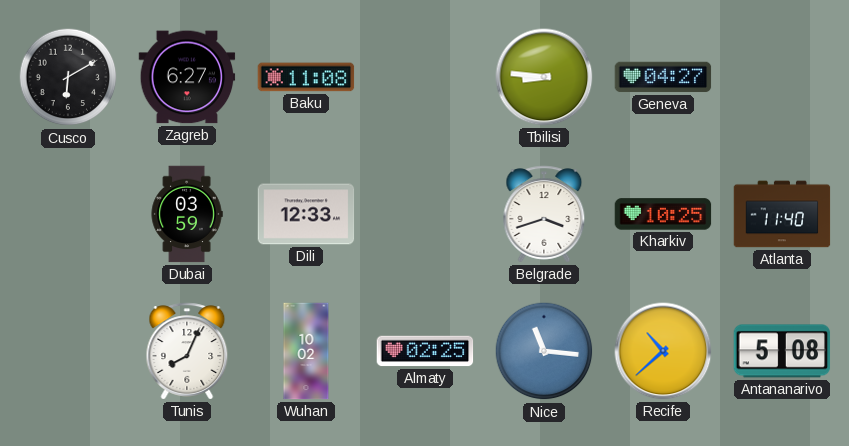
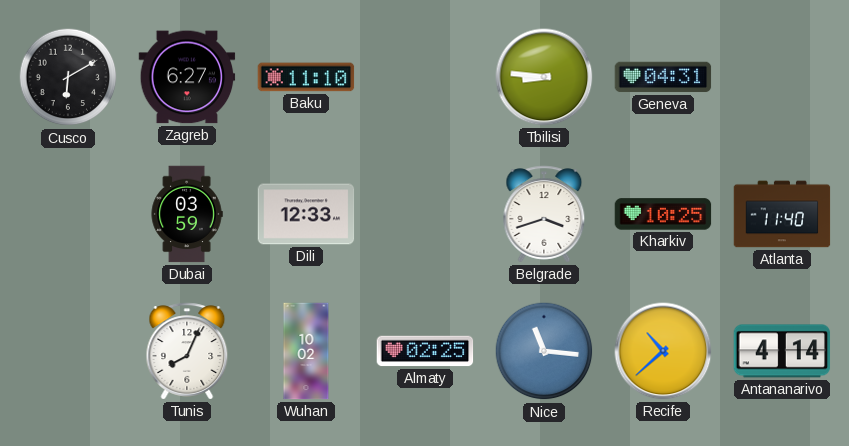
Baku: 11:08 -> 11:10 (306, 77)
Geneva: 04:27 -> 04:31 (663, 77)
Antananarivo: 5:08 -> 4:14 (782, 351)
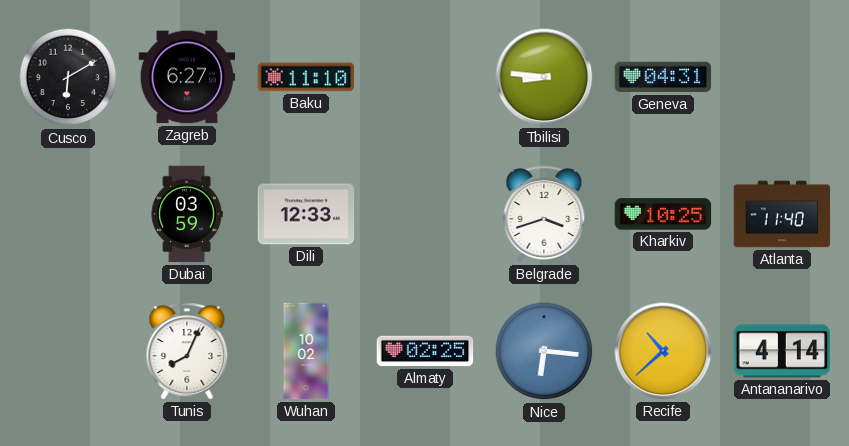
Nice: 11:16 -> 6:16 (544, 351)
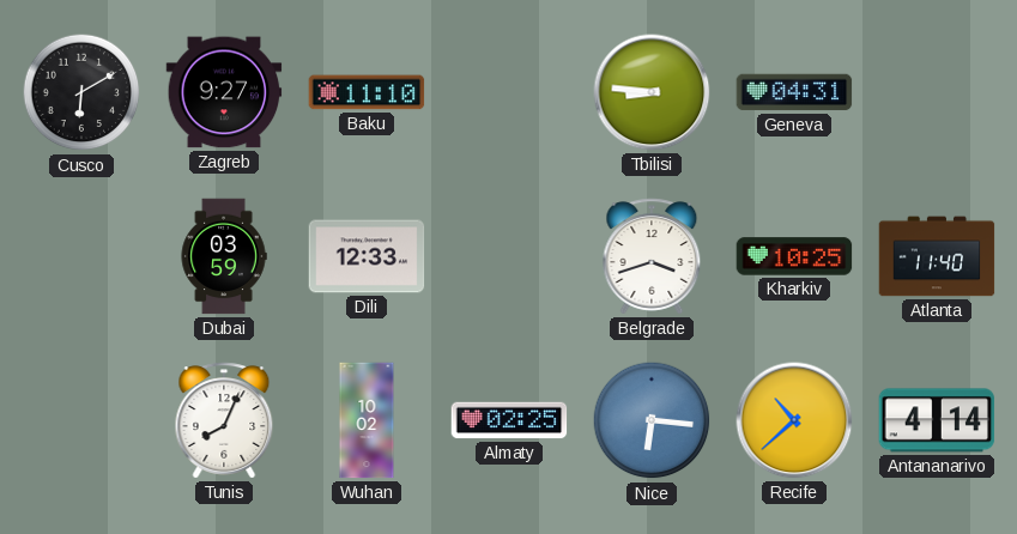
Zagreb: 6:27 -> 9:27 (224, 92)
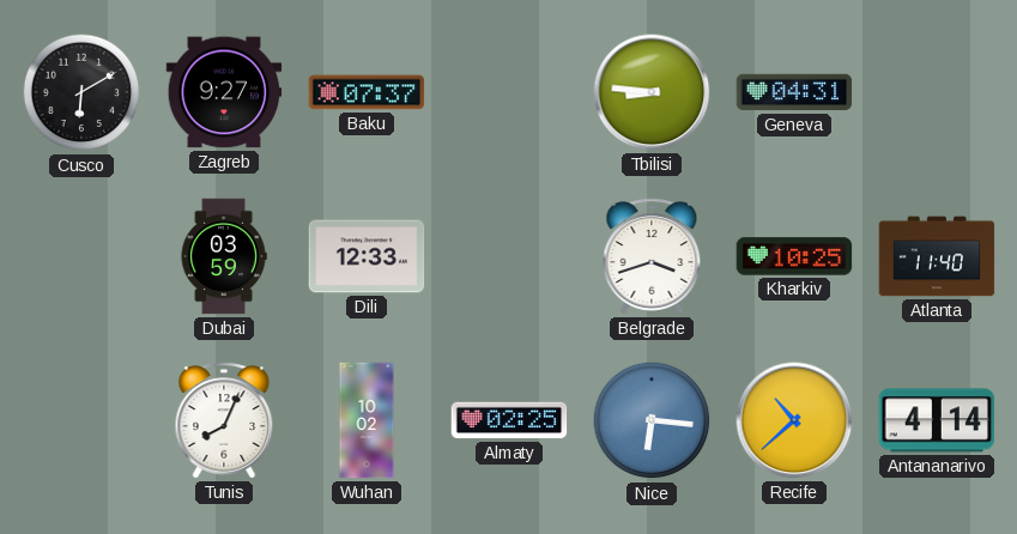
Baku: 11:10 -> 07:37 (367, 92)
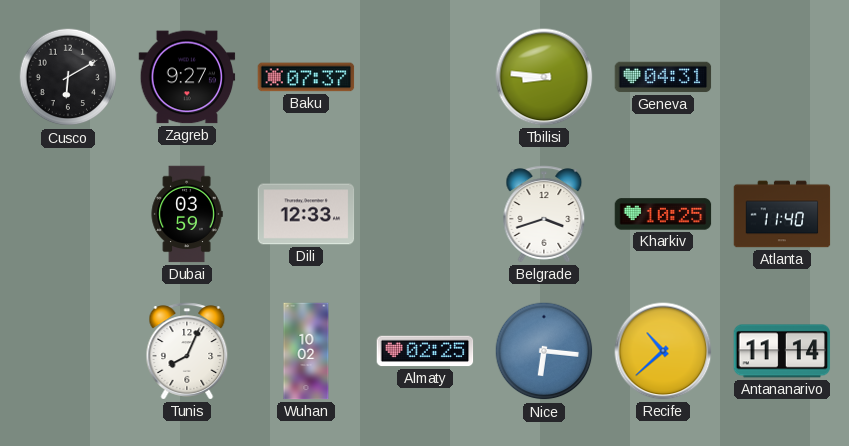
Antananarivo: 4:14 -> 11:14 (782, 351)
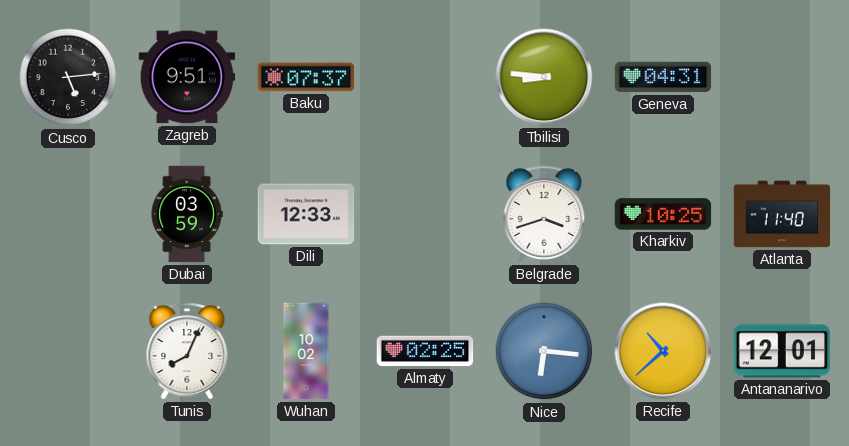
Cusco: 6:10 -> 5:14 (68, 77)
Zagreb: 9:27 -> 9:51 (187, 77)
Antananarivo: 11:14 -> 12:01 (782, 351)
